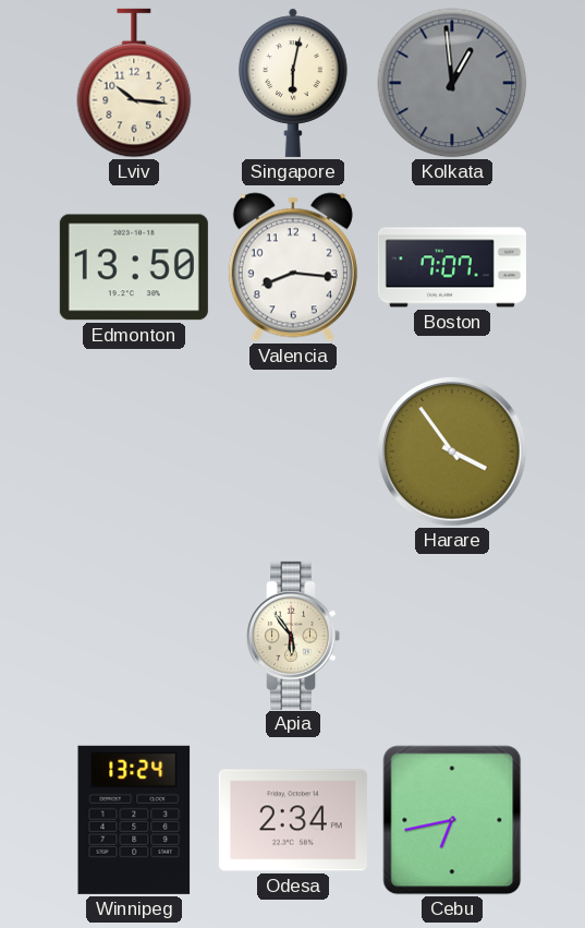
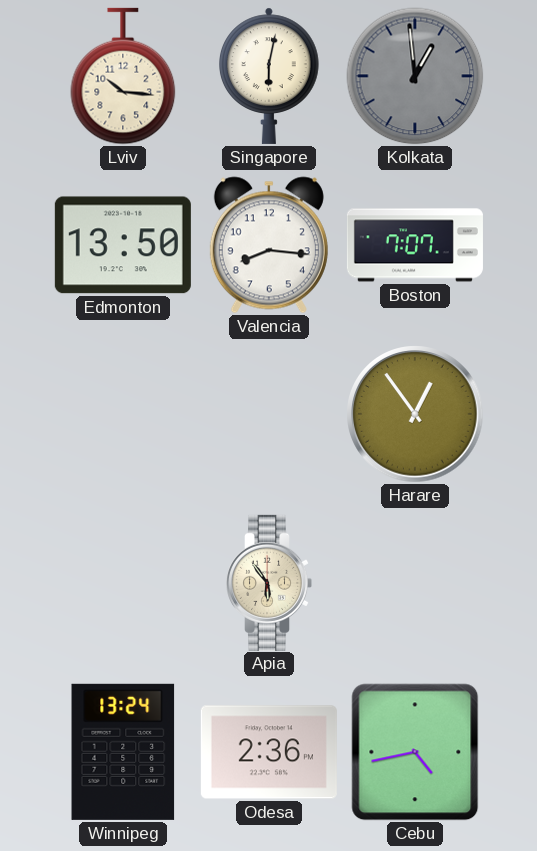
Harare: 3:54 -> 12:54 (415, 414)
Odesa: 2:34 -> 2:36 (269, 752)
Cebu: 6:43 -> 4:43 (415, 752)
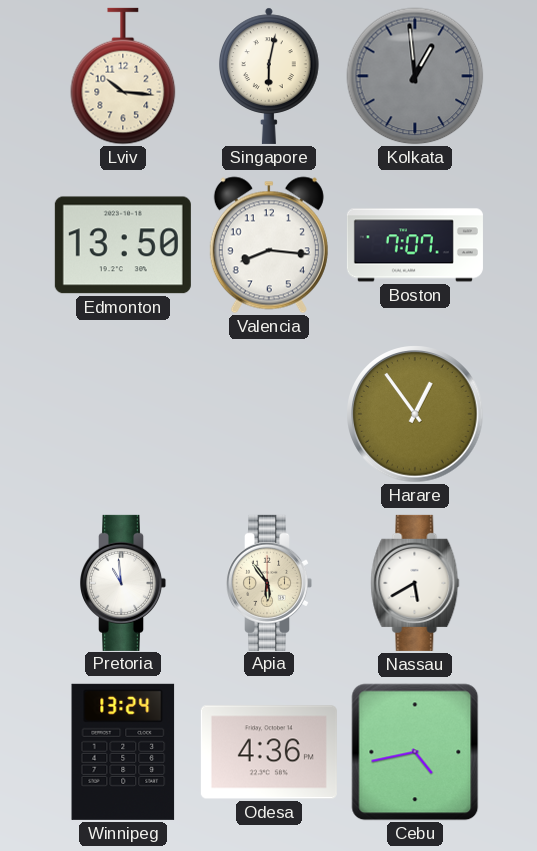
Pretoria: none -> 10:59 (124, 583)
Nassau: none -> 5:40 (415, 583)
Odesa: 2:36 -> 4:36 (269, 752)
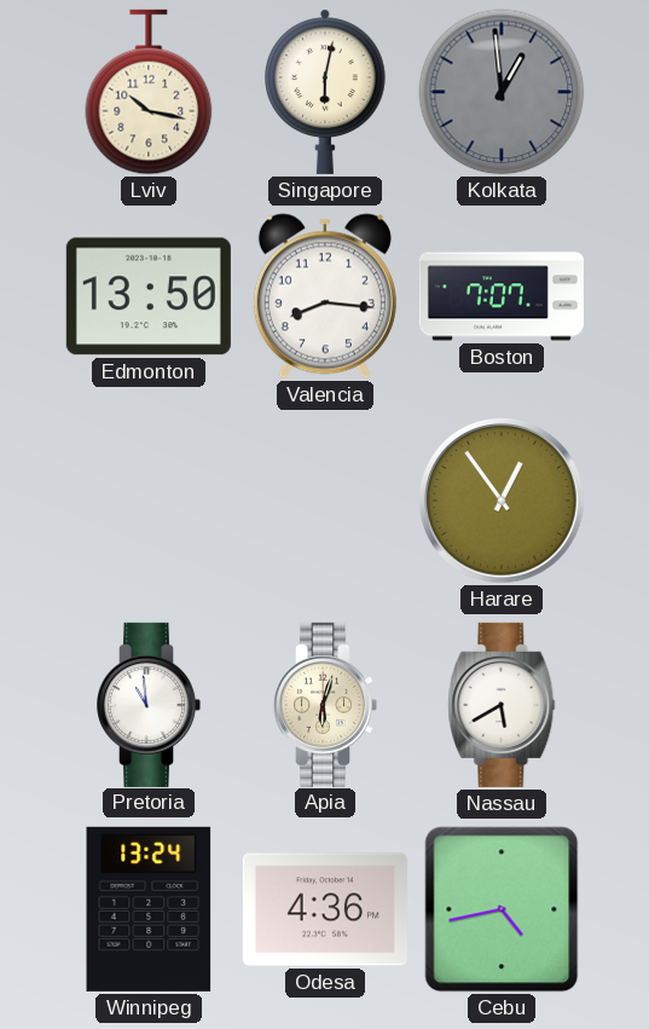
Lviv: 10:16 -> 10:17 (149, 92)
Apia: 5:54 -> 6:03 (326, 705)
